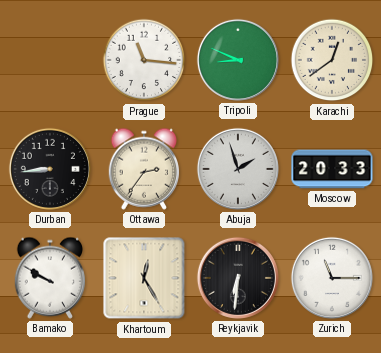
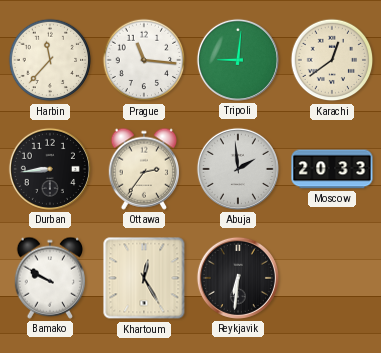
Harbin: none -> 11:37 (50, 60)
Tripoli: 8:49 -> 9:01 (238, 60)
Abuja: 1:57 -> 1:59 (238, 169)
Zurich: 11:15 -> none (332, 278)
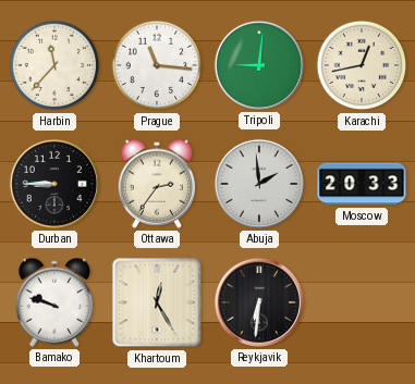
Karachi: 12:39 -> 12:43 (362, 65)
Durban: 8:44 -> 8:45 (54, 184)
Bamako: 9:50 -> 9:48 (53, 302)
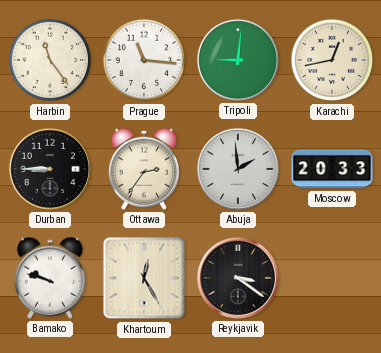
Harbin: 11:37 -> 11:24 (50, 60)
Reykjavik: 6:31 -> 3:21 (238, 278)
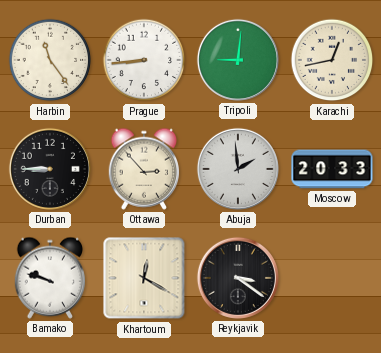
Prague: 11:16 -> 8:44 (144, 60)
Ottawa: 2:36 -> 2:53 (143, 169)
Khartoum: 12:25 -> 12:20 (144, 278)
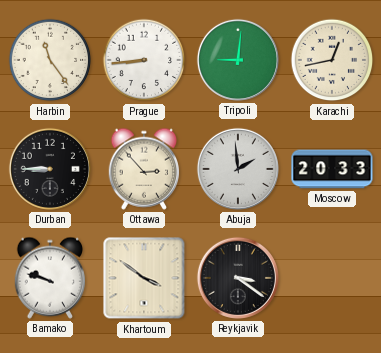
Khartoum: 12:20 -> 3:51 (144, 278)
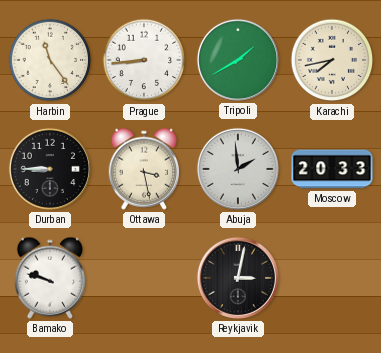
Tripoli: 9:01 -> 1:40 (238, 60)
Karachi: 12:43 -> 7:43 (332, 60)
Ottawa: 2:53 -> 3:28 (143, 169)
Khartoum: 3:51 -> none (144, 278)
Reykjavik: 3:21 -> 3:02 (238, 278)
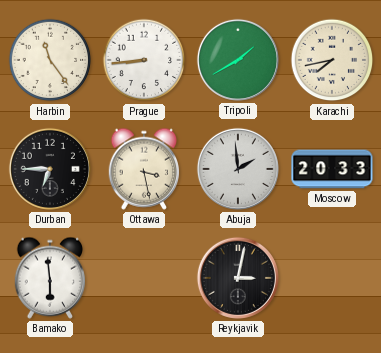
Durban: 8:45 -> 6:45 (50, 169)
Bamako: 9:48 -> 5:59 (49, 278)
